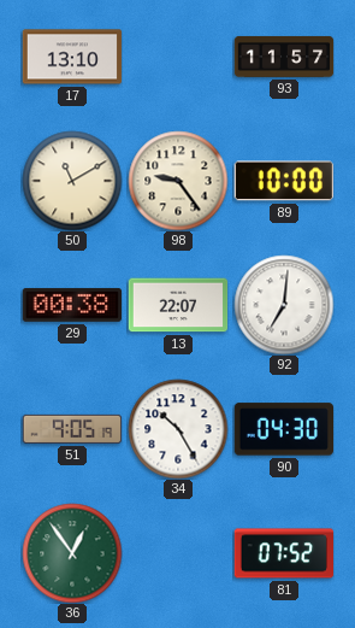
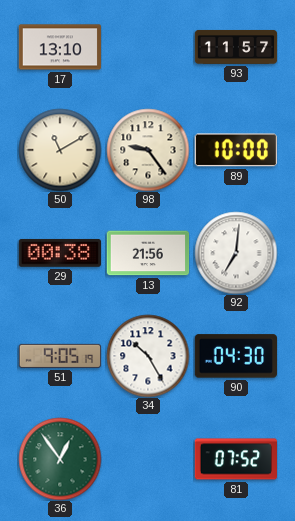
13: 22:07 -> 21:56 (148, 253)
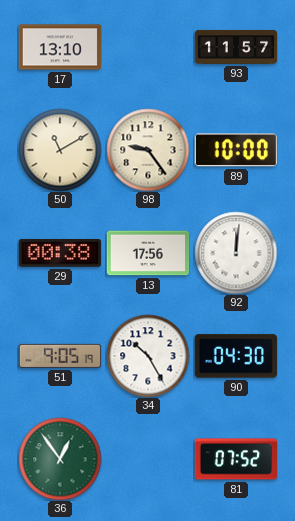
13: 21:56 -> 17:56 (148, 253)
92: 7:01 -> 12:01 (236, 253)
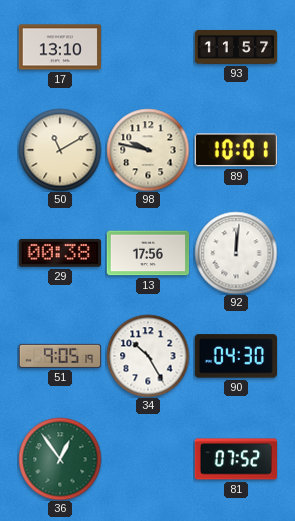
98: 9:24 -> 9:47 (148, 150)
89: 10:00 -> 10:01 (236, 150)
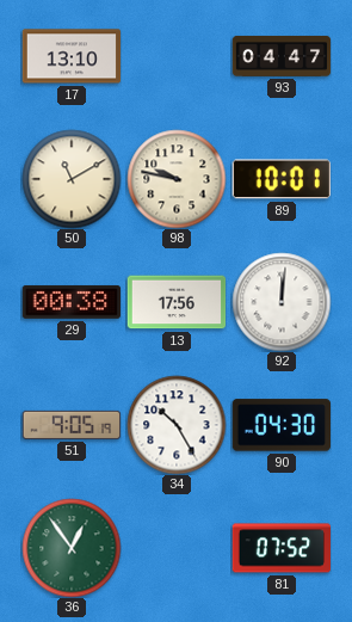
93: 11:57 -> 04:47 (282, 56)
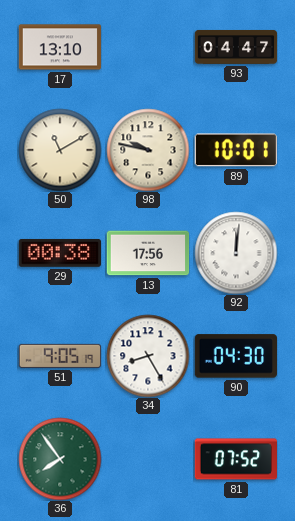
34: 10:25 -> 8:25 (148, 356)
36: 12:54 -> 7:54 (60, 459)
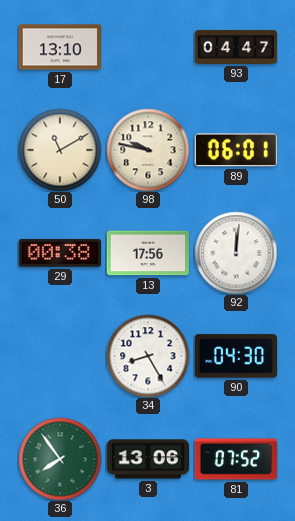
89: 10:01 -> 06:01 (236, 150)
51: 9:05 -> none (60, 356)
3: none -> 13:06 (148, 459)
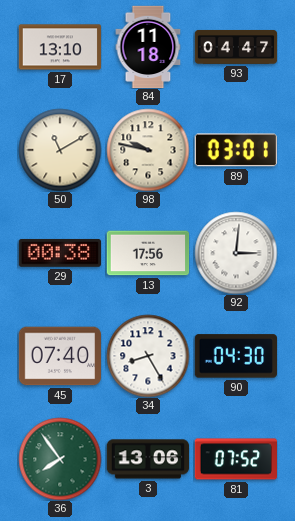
84: none -> 11:18 (148, 47)
89: 06:01 -> 03:01 (236, 150)
92: 12:01 -> 3:01 (236, 253)
45: none -> 07:40 (59, 356)
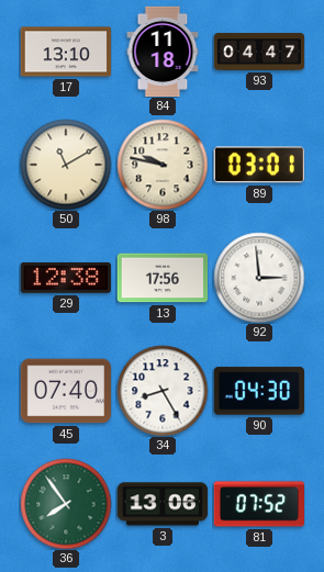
29: 00:38 -> 12:38 (65, 278)
92: 3:01 -> 2:59 (259, 278)
